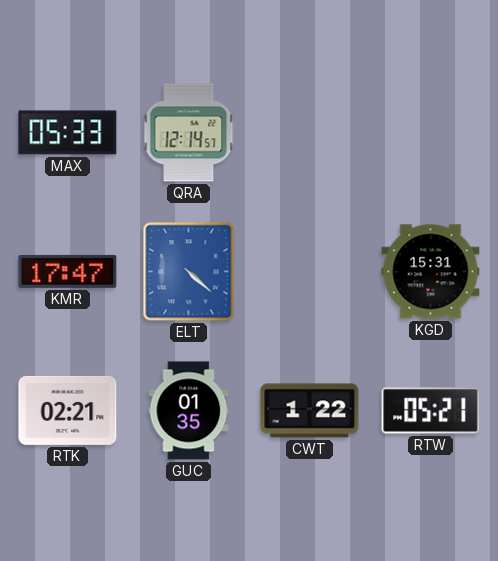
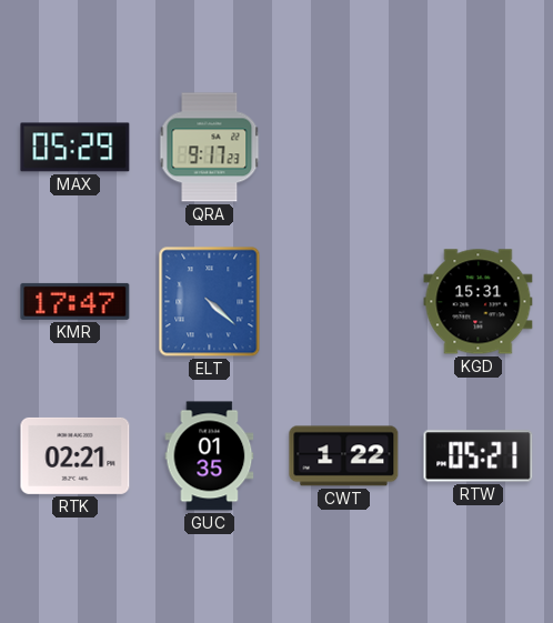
MAX: 05:33 -> 05:29 (76, 148)
QRA: 12:14 -> 9:17 (210, 148)
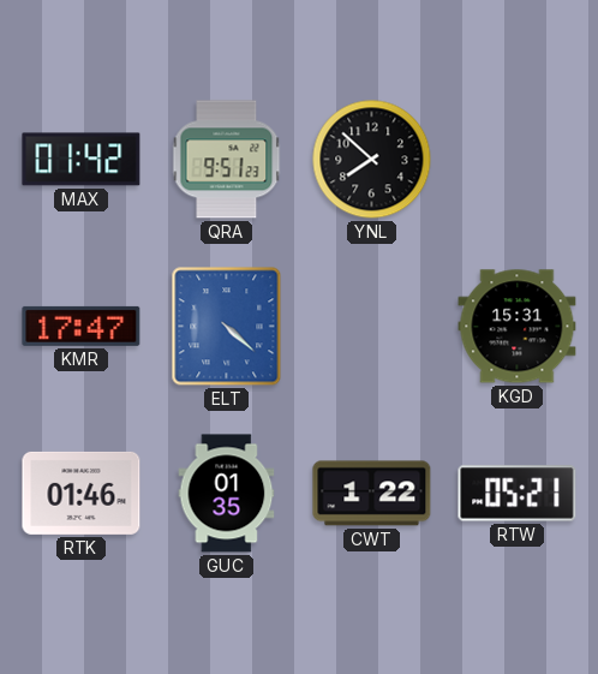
MAX: 05:29 -> 01:42 (82, 160)
QRA: 9:17 -> 9:51 (227, 160)
YNL: none -> 7:52 (372, 160)
RTK: 02:21 -> 01:46 (82, 493)
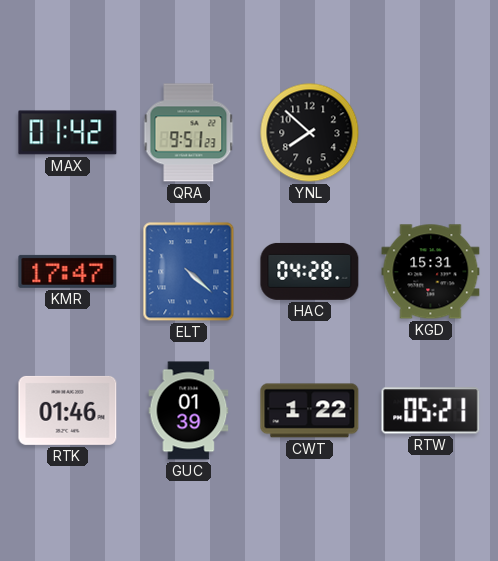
HAC: none -> 04:28 (310, 271)
GUC: 01:35 -> 01:39 (189, 411)
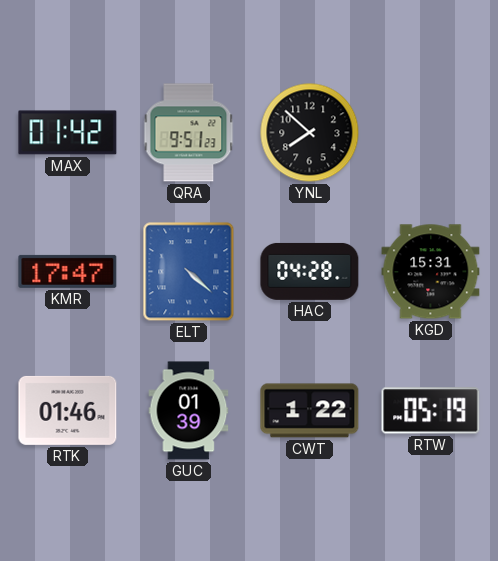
RTW: 05:21 -> 05:19 (431, 411)
